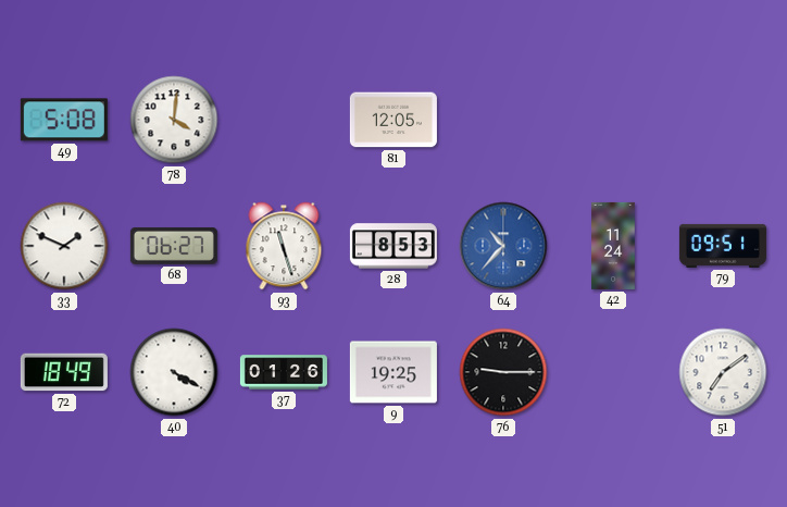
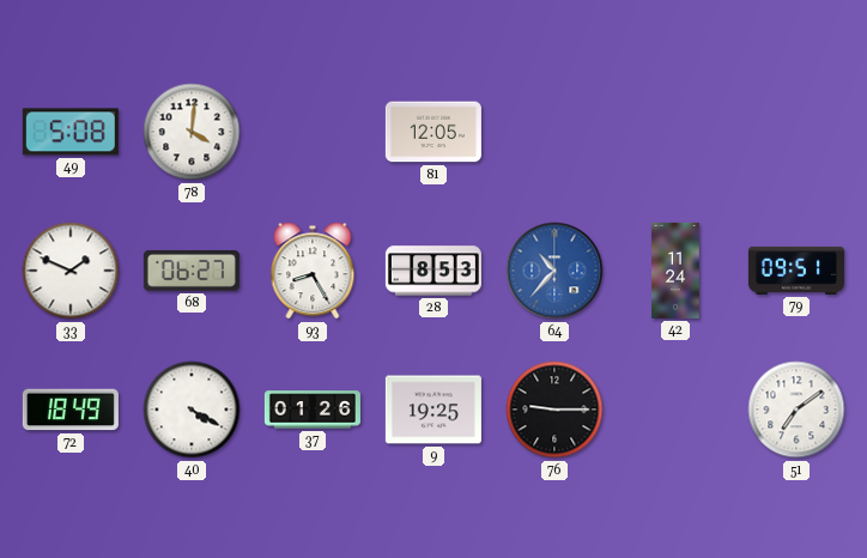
93: 11:27 -> 8:25 (313, 271)
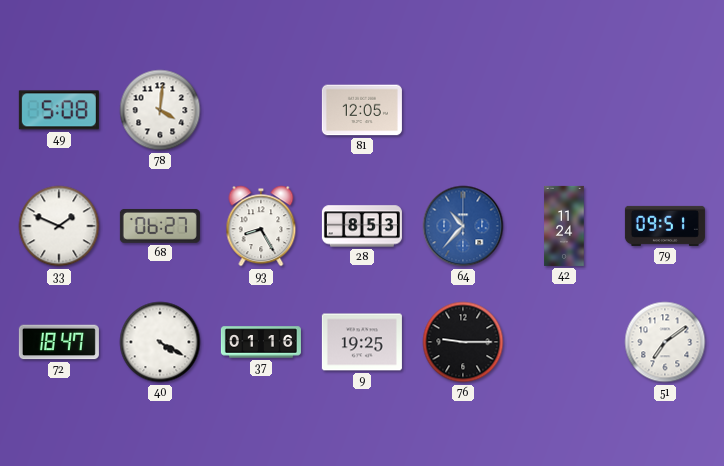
72: 18:49 -> 18:47 (59, 342)
37: 01:26 -> 01:16 (261, 342)
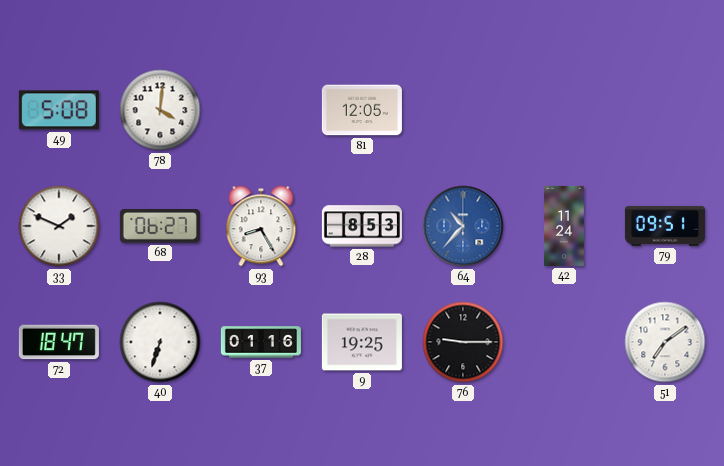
40: 4:20 -> 6:33 (160, 342)
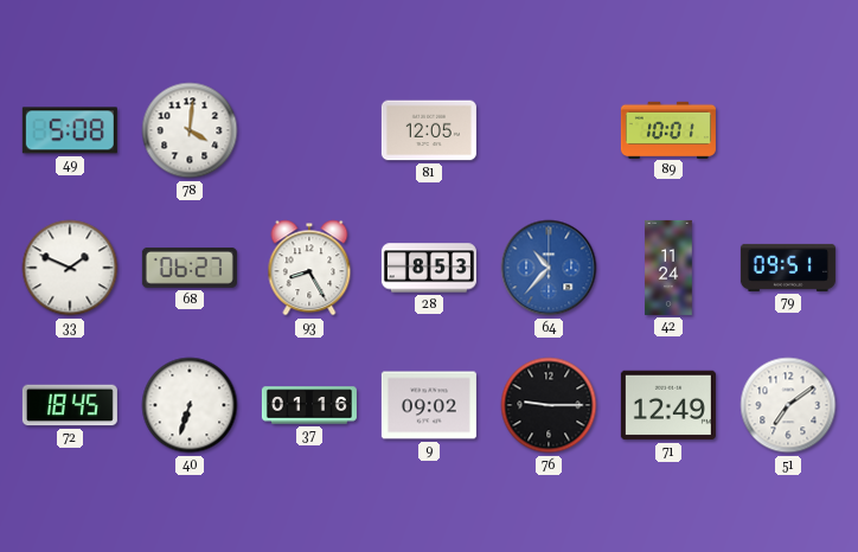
89: none -> 10:01 (668, 129)
72: 18:47 -> 18:45 (70, 405)
9: 19:25 -> 09:02 (429, 405)
71: none -> 12:49 (668, 405)
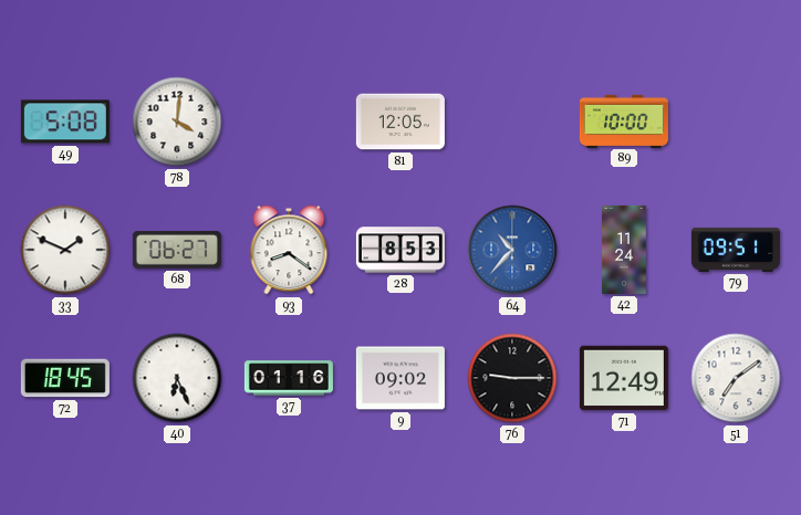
89: 10:01 -> 10:00 (624, 120)
93: 8:25 -> 8:21 (289, 250)
40: 6:33 -> 6:26 (177, 378)
